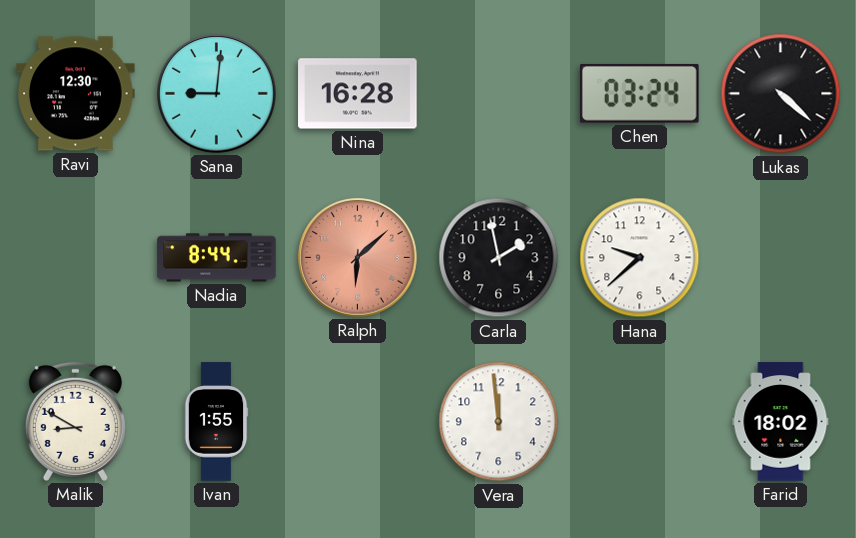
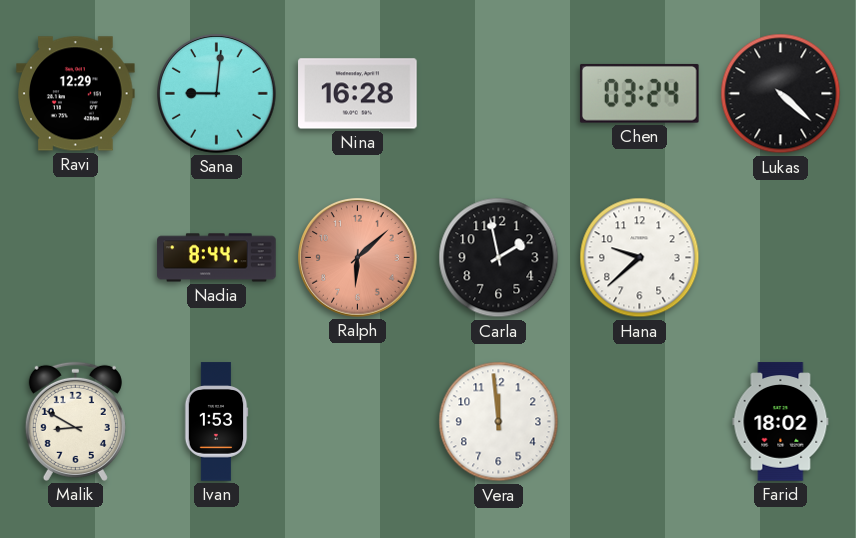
Ravi: 12:30 -> 12:29 (76, 94)
Ivan: 1:55 -> 1:53 (216, 422)
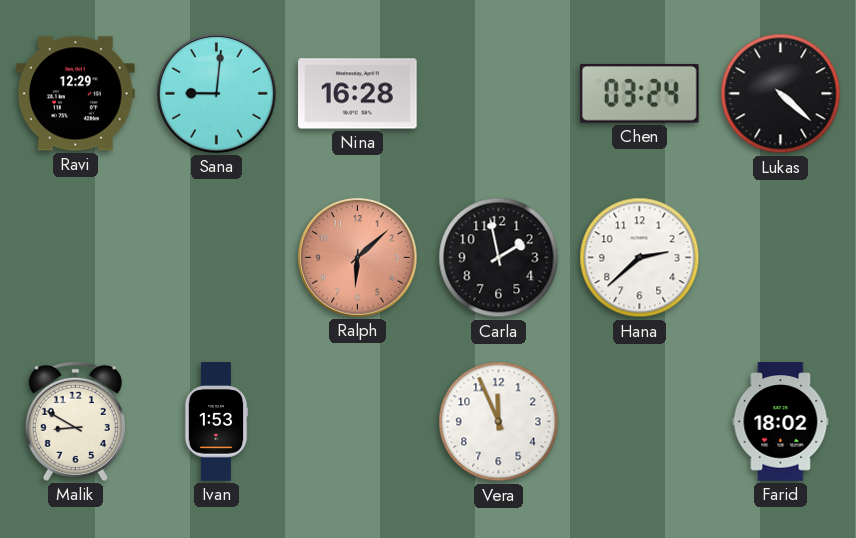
Nadia: 8:44 -> none (217, 258)
Hana: 9:38 -> 2:38 (640, 258)
Vera: 11:59 -> 11:56 (499, 422)
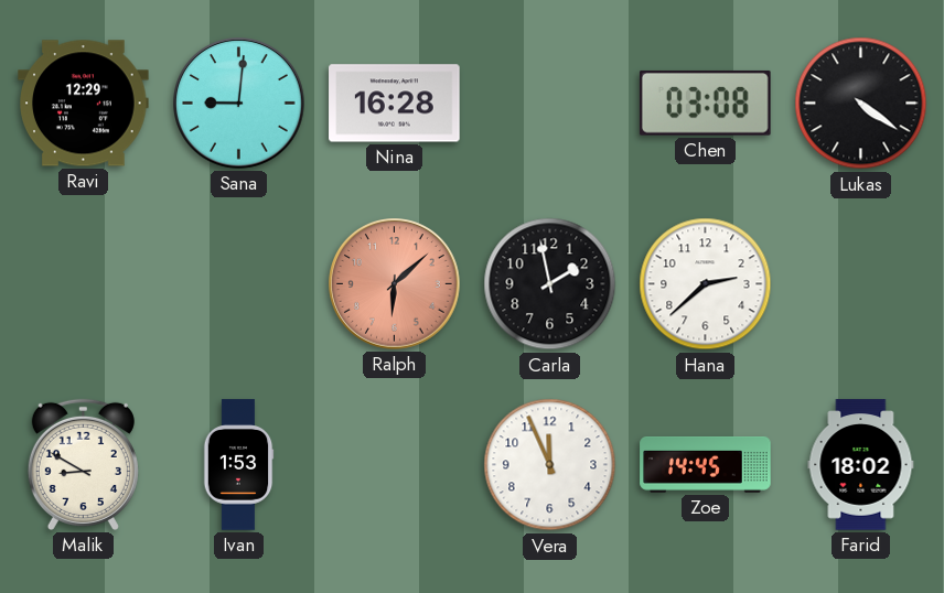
Chen: 03:24 -> 03:08 (705, 103)
Lukas: 4:22 -> 4:21 (861, 104)
Zoe: none -> 14:45 (706, 464)
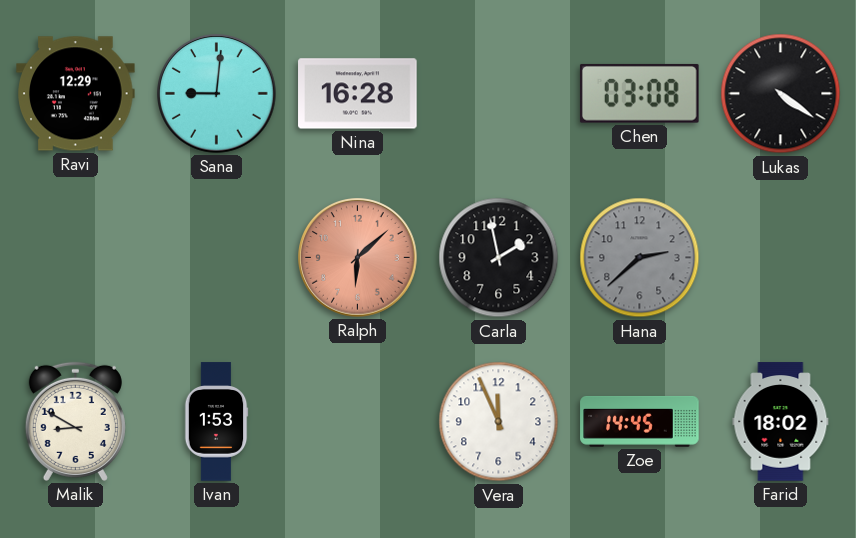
Hana dial: white -> grey (640, 258)
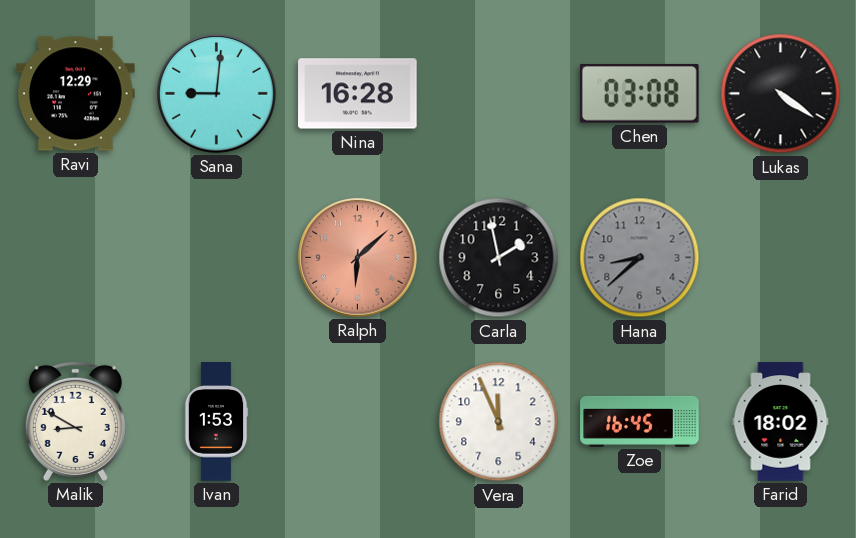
Hana: 2:38 -> 8:38 (640, 258)
Zoe: 14:45 -> 16:45 (640, 421)
